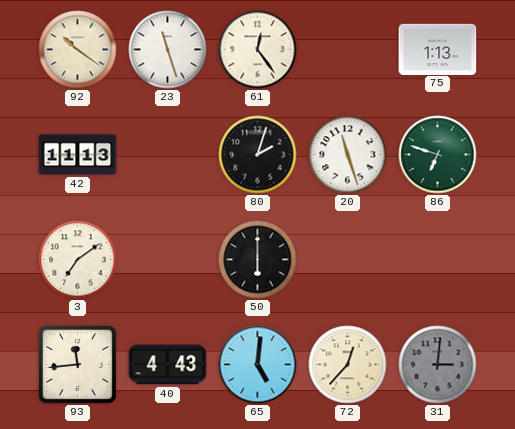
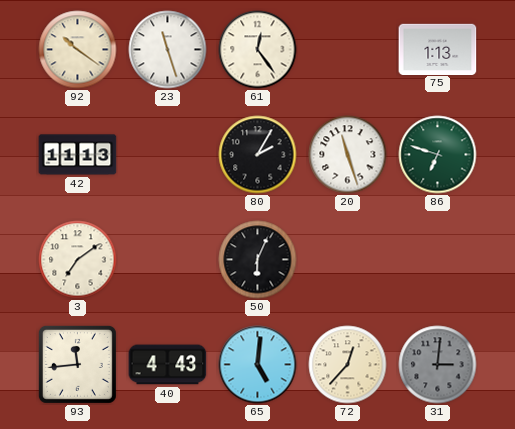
80: 2:03 -> 2:05 (258, 155)
50: 6:00 -> 6:04 (258, 260)
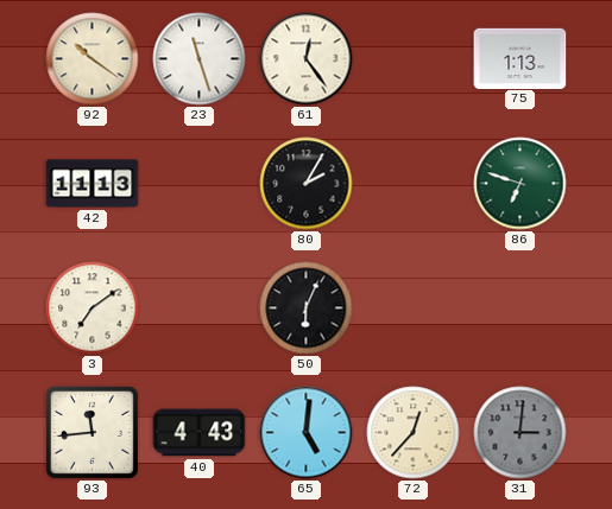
20: 11:27 -> none (348, 155)
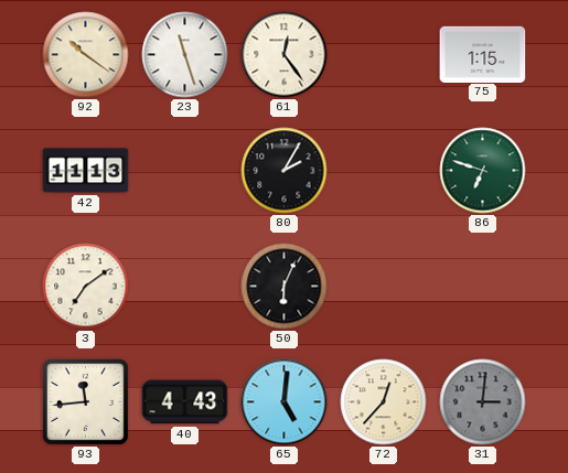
75: 1:13 -> 1:15 (483, 54)
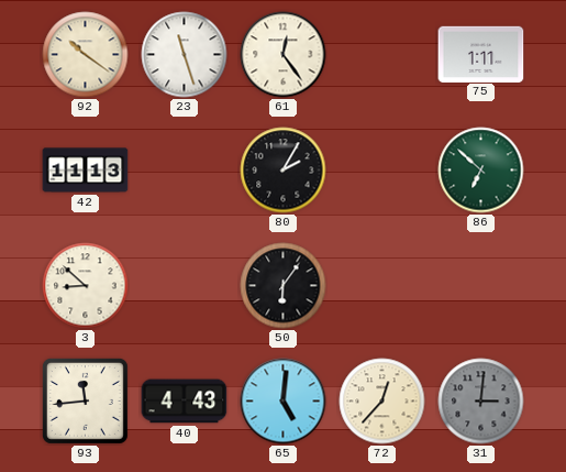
75: 1:15 -> 1:11 (481, 54)
86: 6:48 -> 6:52 (481, 171)
3: 7:09 -> 8:52 (86, 286)
50: 6:04 -> 6:06 (284, 286)
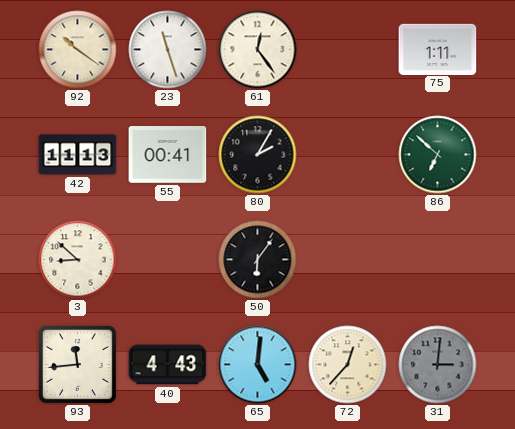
55: none -> 00:41 (168, 155)
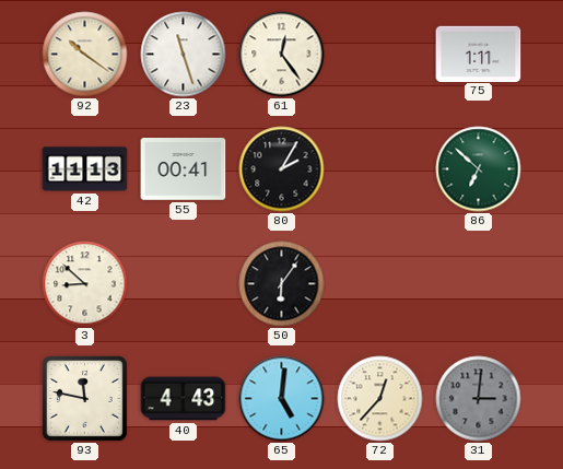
93: 11:44 -> 11:47 (84, 398)
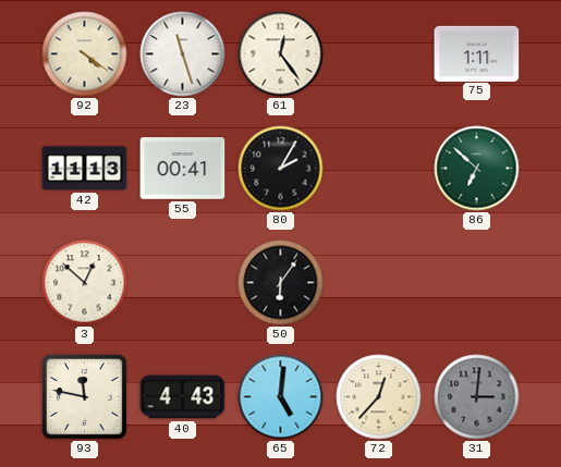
92: 10:21 -> 4:21 (85, 54)
3: 8:52 -> 12:52 (85, 283)
